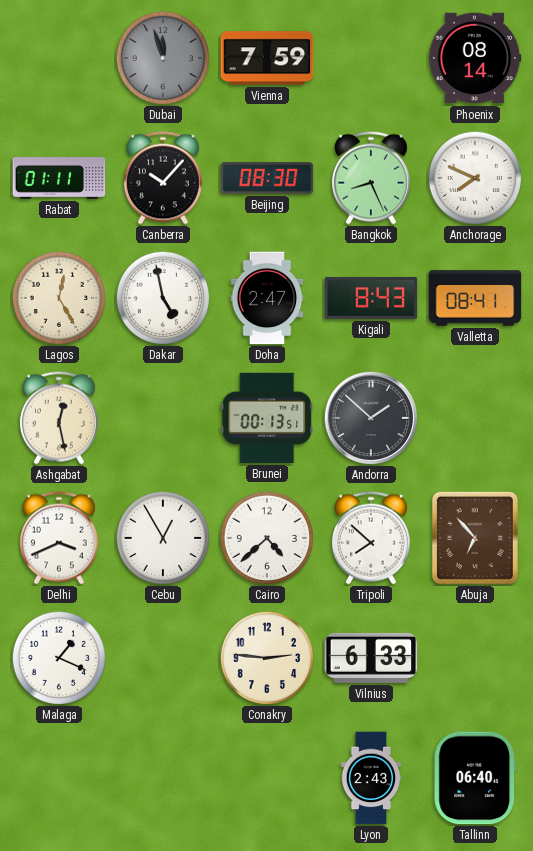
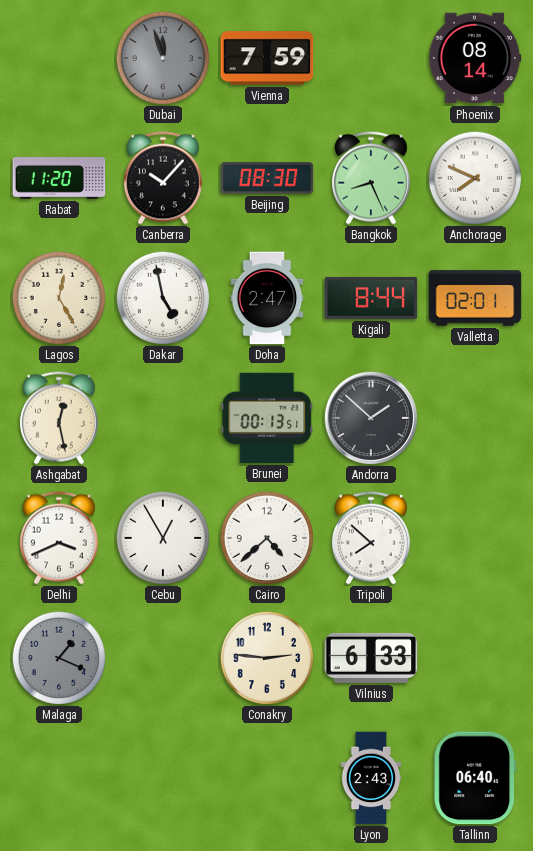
Rabat: 01:11 -> 11:20 (59, 179)
Kigali: 8:43 -> 8:44 (371, 298)
Valletta: 08:41 -> 02:01 (475, 298)
Abuja: 6:53 -> none (475, 538)
Malaga dial: white -> grey (58, 657)
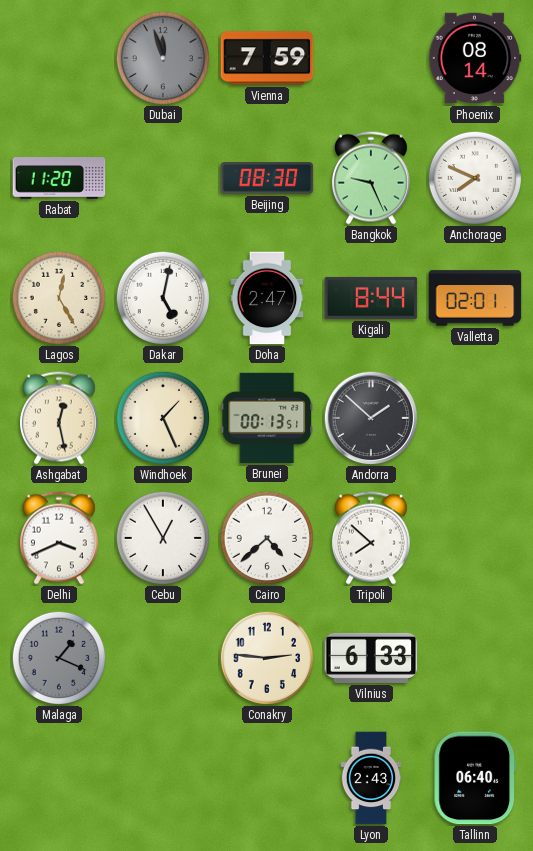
Canberra: 10:07 -> none (163, 178)
Bangkok: 8:26 -> 9:26 (371, 178)
Dakar: 4:58 -> 5:02 (162, 297)
Windhoek: none -> 1:26 (162, 417)
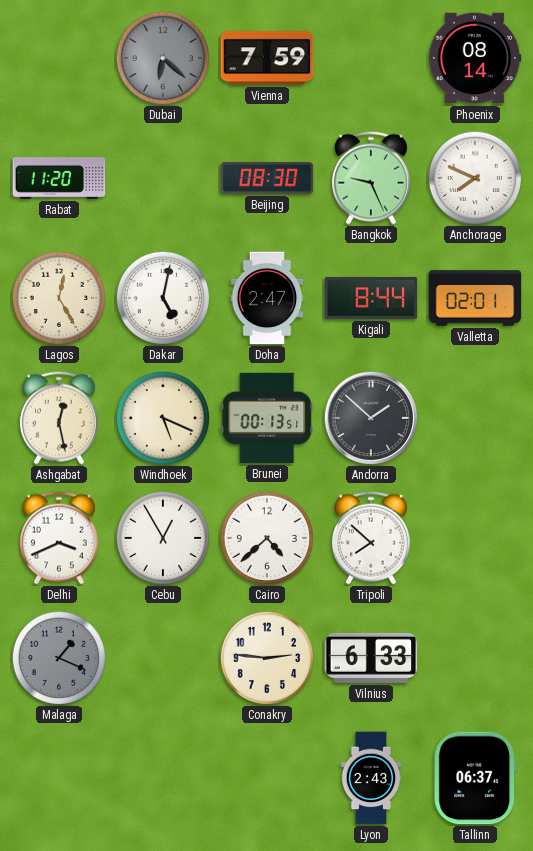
Dubai: 11:57 -> 6:22 (162, 57)
Windhoek: 1:26 -> 5:19 (162, 417)
Tallinn: 06:40 -> 06:37 (474, 778)
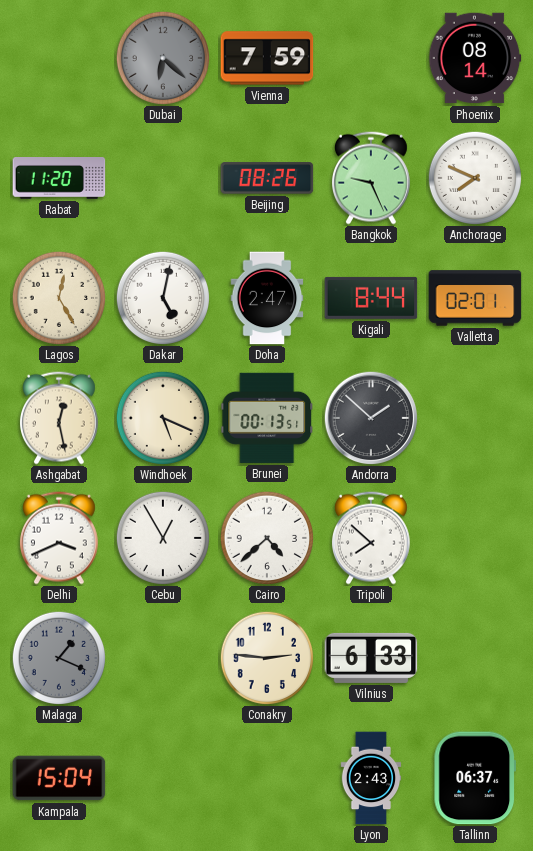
Beijing: 08:30 -> 08:26 (267, 178)
Kampala: none -> 15:04 (59, 778)
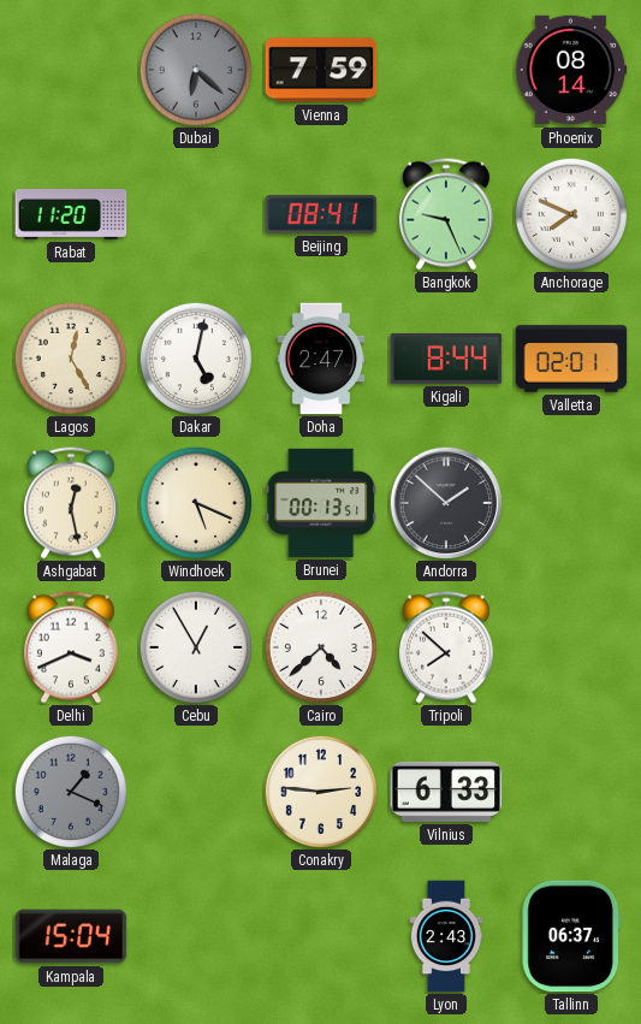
Beijing: 08:26 -> 08:41 (321, 214)
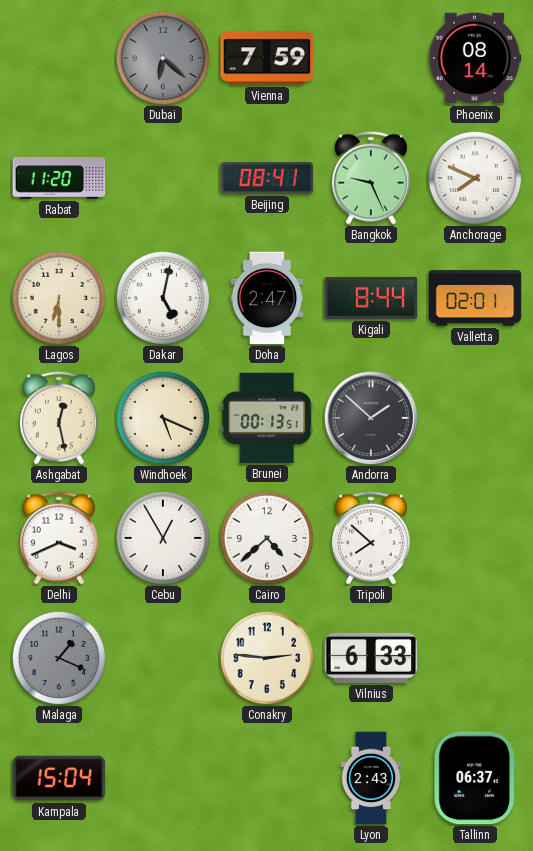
Lagos: 12:25 -> 6:30 (58, 297)
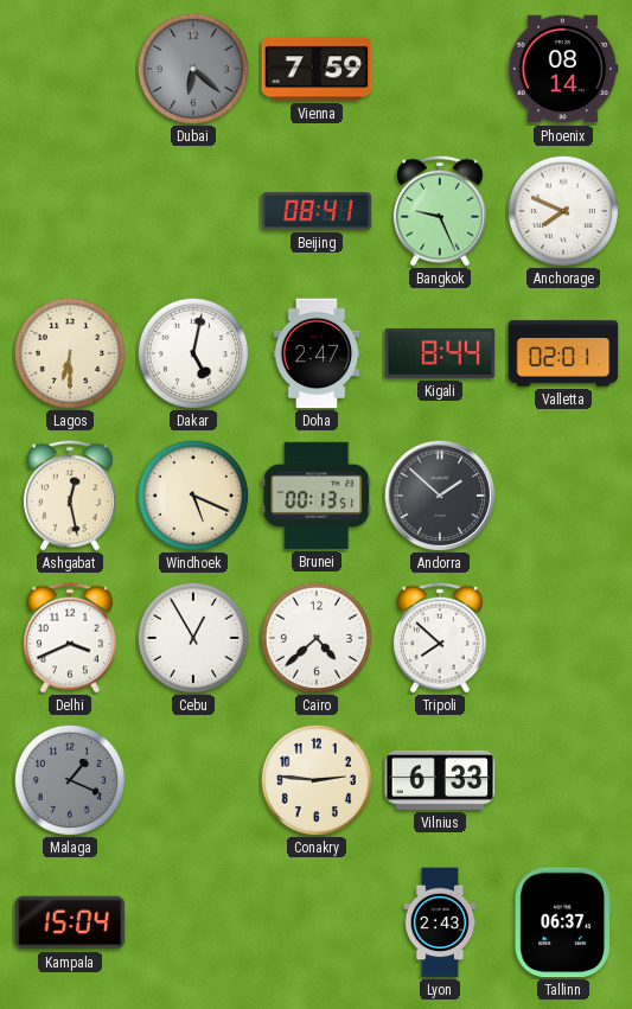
Rabat: 11:20 -> none (59, 179)
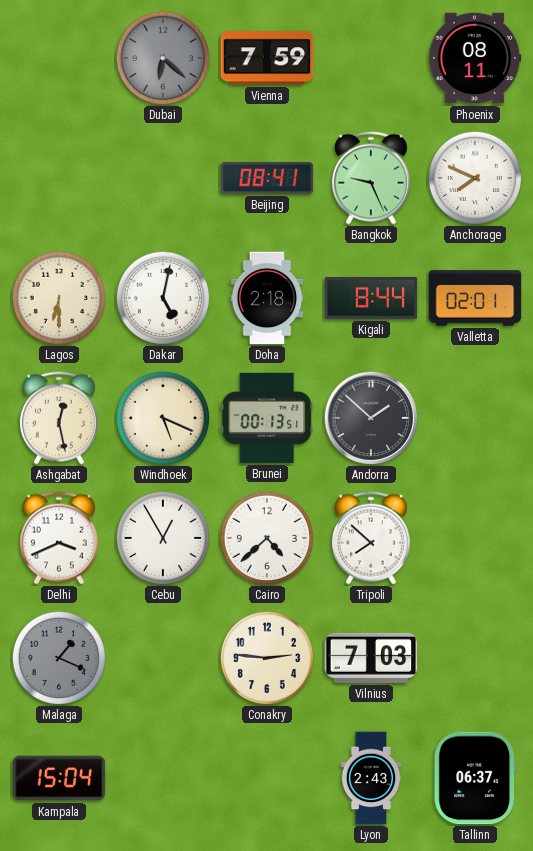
Phoenix: 08:14 -> 08:11 (475, 58)
Doha: 2:47 -> 2:18 (267, 298)
Vilnius: 6:33 -> 7:03 (371, 658)
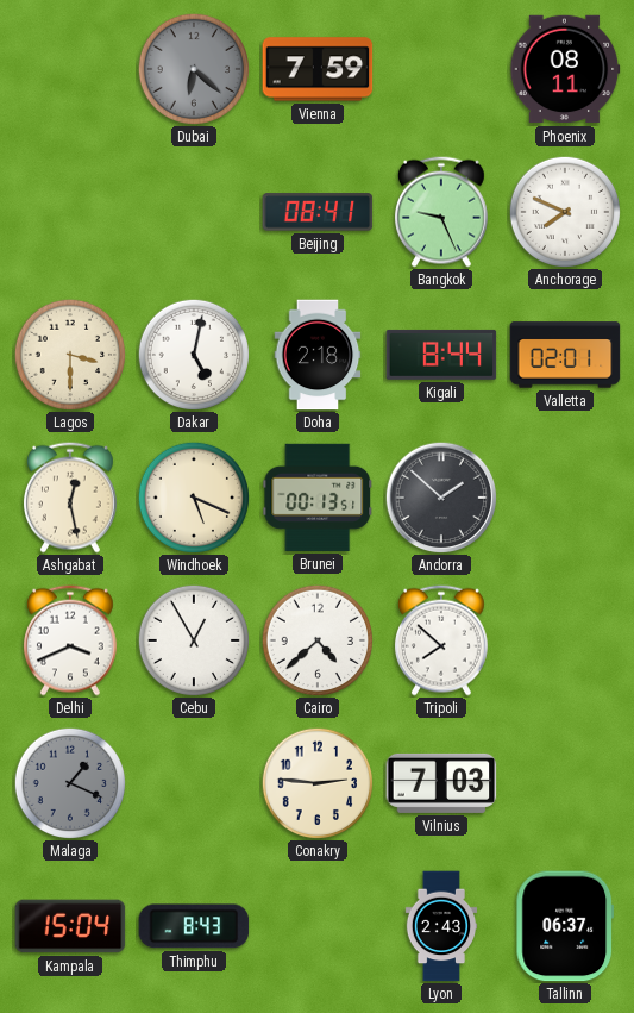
Lagos: 6:30 -> 3:30 (69, 354)
Thimphu: none -> 8:43 (194, 926)
